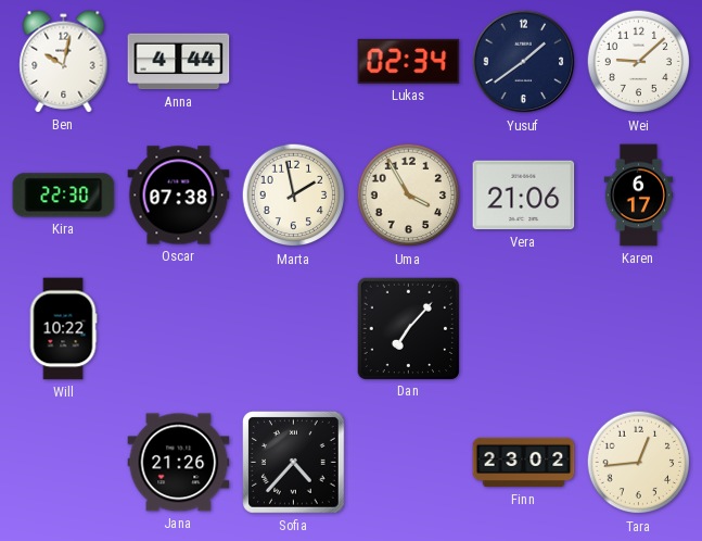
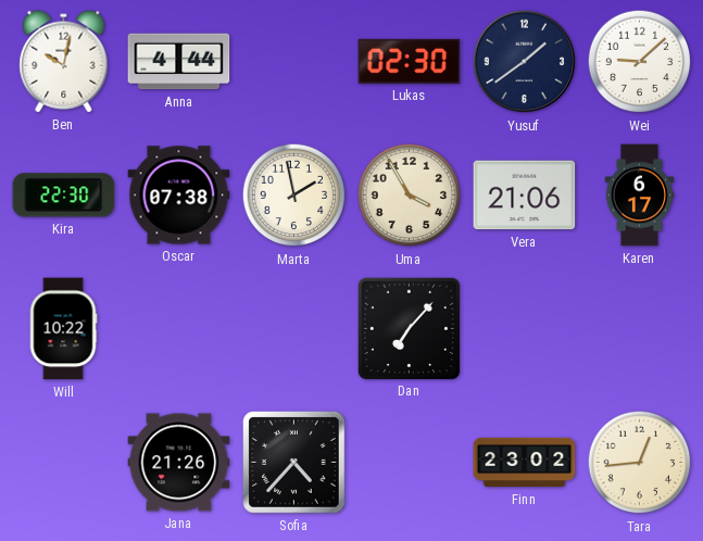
Lukas: 02:34 -> 02:30 (410, 61)
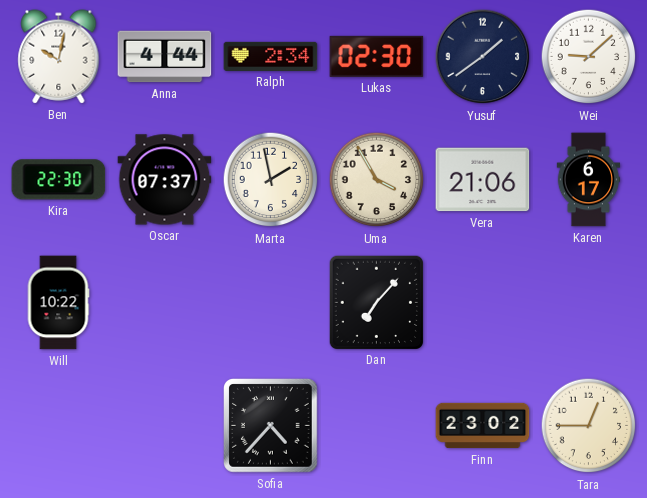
Ralph: none -> 2:34 (271, 56)
Oscar: 07:38 -> 07:37 (165, 180)
Jana: 21:26 -> none (179, 463)
Tara: 12:44 -> 12:45 (589, 426)
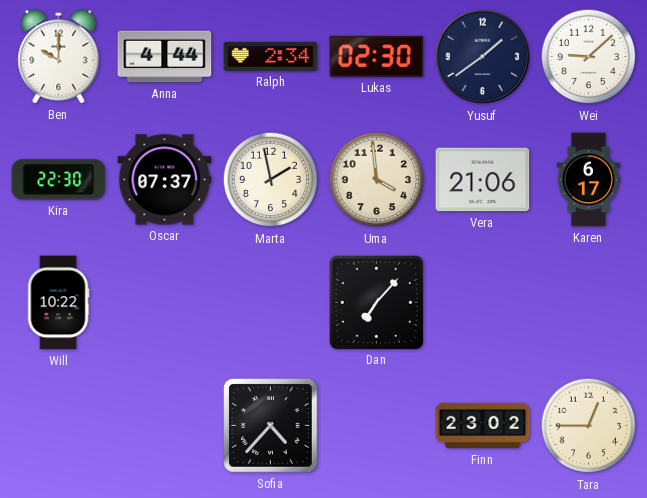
Ben: 10:02 -> 10:00 (59, 57)
Uma: 3:55 -> 3:59 (377, 180)
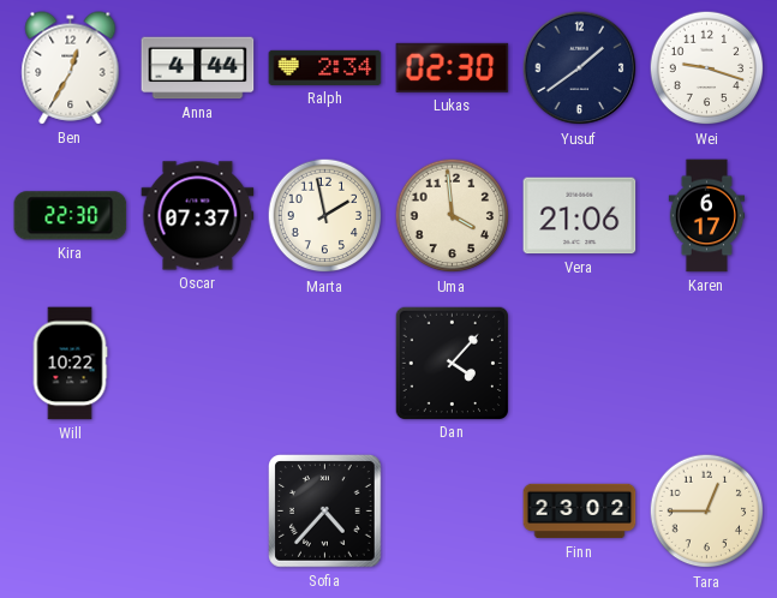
Ben: 10:00 -> 12:35 (71, 68)
Wei: 9:08 -> 9:18 (707, 68)
Dan: 7:07 -> 4:07 (452, 363)
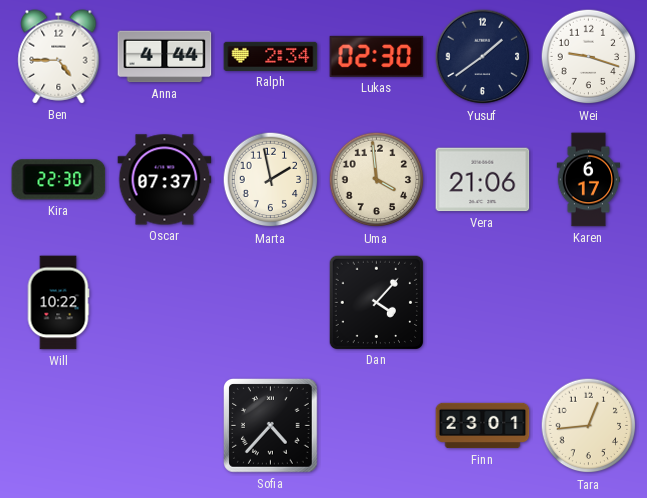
Ben: 12:35 -> 4:45 (59, 57)
Finn: 23:02 -> 23:01 (483, 426)
Tara: 12:45 -> 12:44 (589, 426)
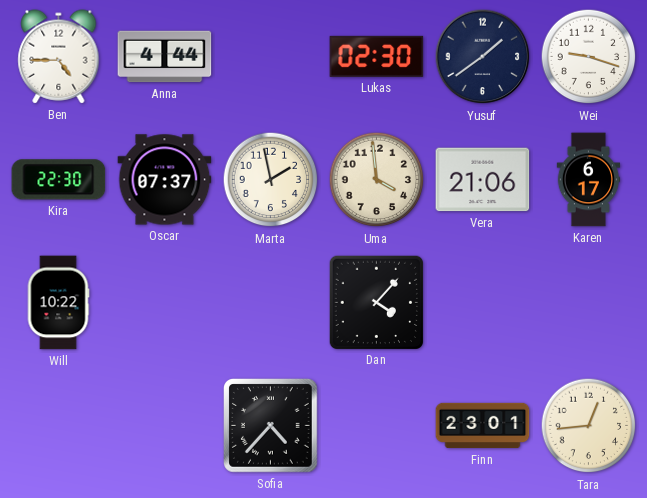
Ralph: 2:34 -> none (271, 56)
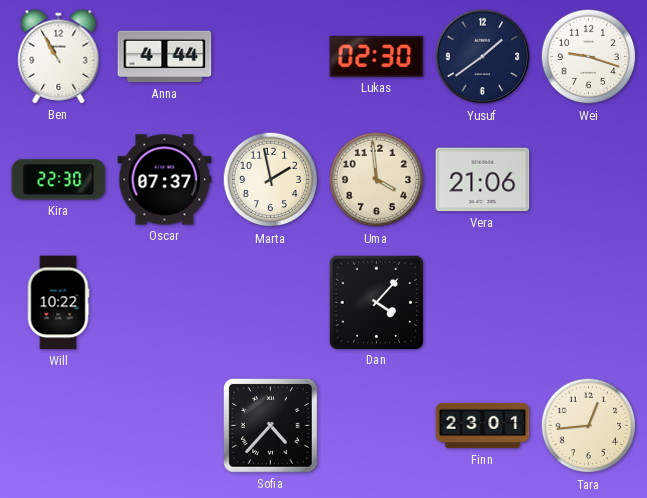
Ben: 4:45 -> 10:55 (59, 57)
Karen: 6:17 -> none (589, 180)
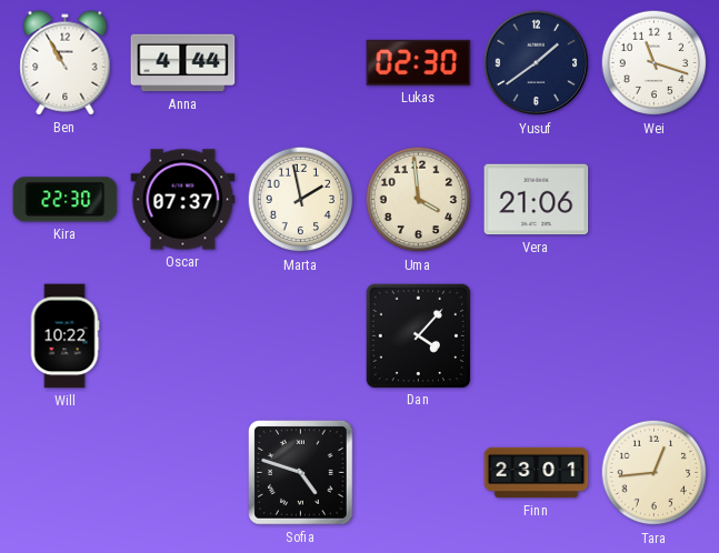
Wei: 9:18 -> 11:18 (655, 63)
Sofia: 4:37 -> 4:48 (301, 473)
